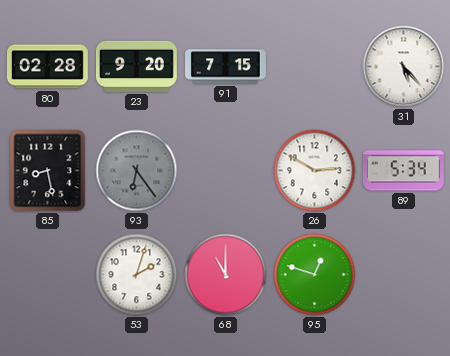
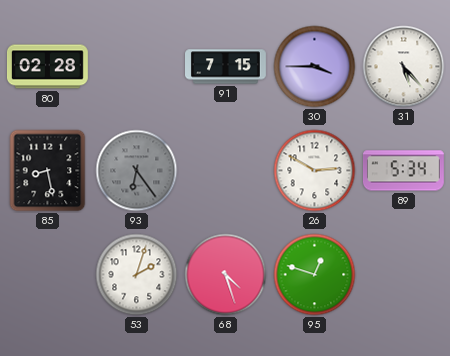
23: 9:20 -> none (136, 66)
30: none -> 3:45 (315, 67)
68: 11:00 -> 4:27 (226, 275)
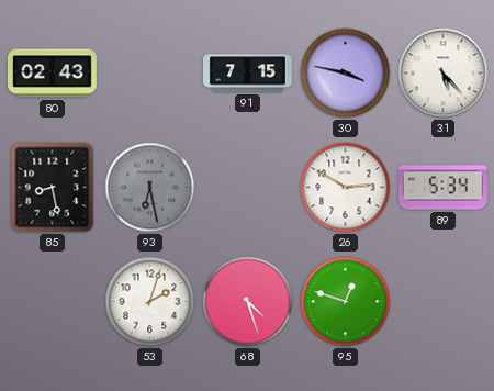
80: 02:28 -> 02:43 (52, 74)
30: 3:45 -> 3:47 (346, 74)
93: 6:24 -> 6:28 (150, 188)
